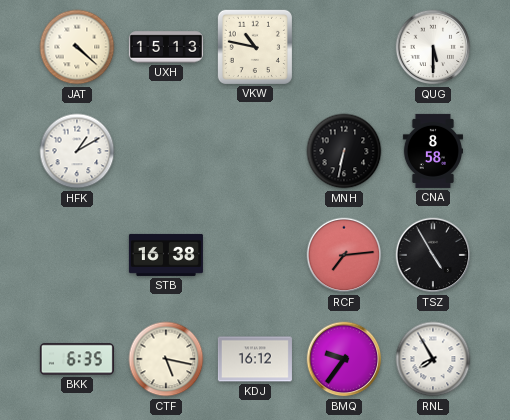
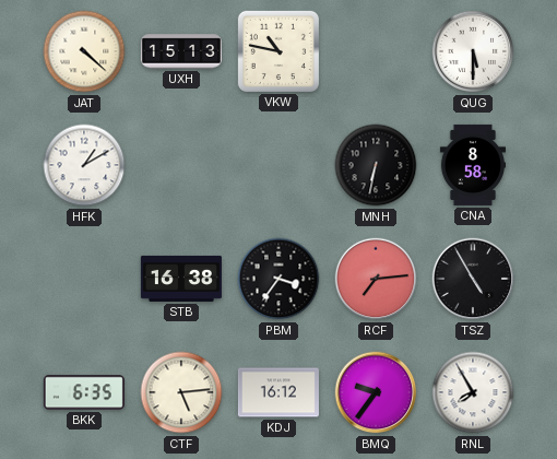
PBM: none -> 3:36 (278, 279)
CTF: 5:17 -> 5:14 (181, 392)
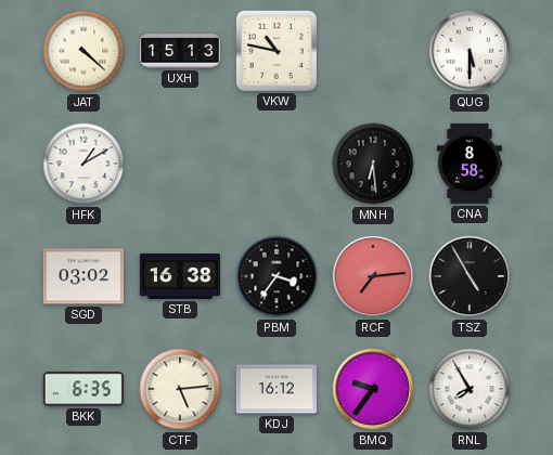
MNH: 6:32 -> 6:29 (373, 164)
SGD: none -> 03:02 (83, 276)
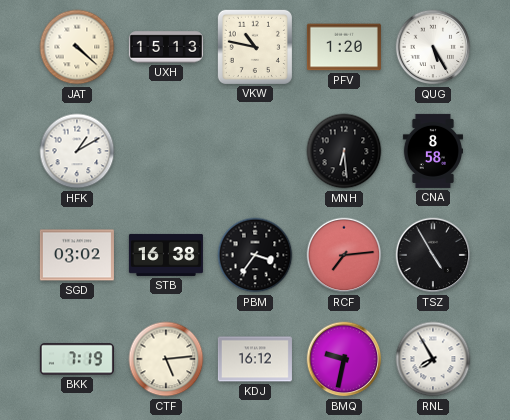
PFV: none -> 1:20 (344, 47)
QUG: 5:30 -> 5:25 (433, 47)
BKK: 6:35 -> 7:19 (77, 359)
BMQ: 9:36 -> 9:32 (344, 359)
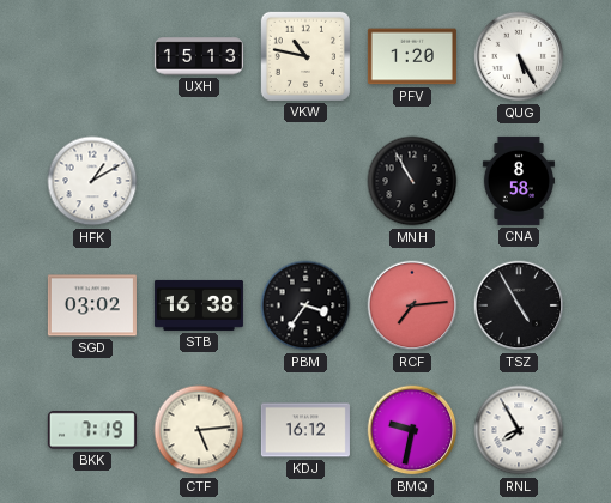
JAT: 4:22 -> none (77, 47)
MNH: 6:29 -> 10:55 (412, 181)
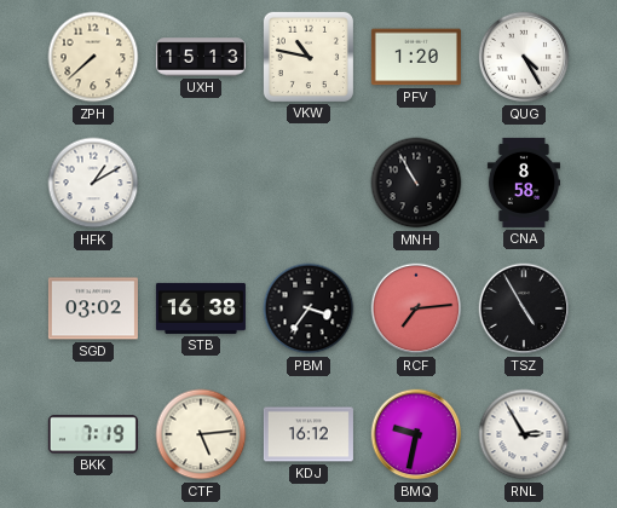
ZPH: none -> 7:38 (93, 57)
QUG: 5:25 -> 4:25 (524, 57)
RNL: 7:55 -> 2:55 (524, 434)
